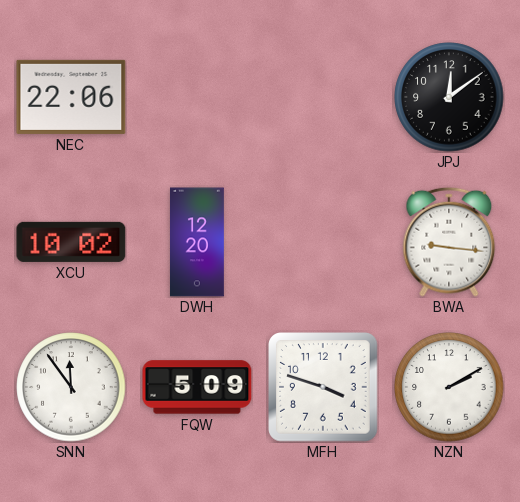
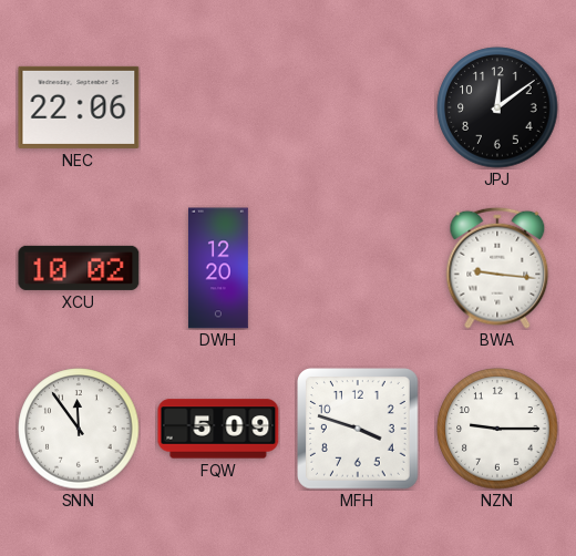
NZN: 2:10 -> 9:15 (497, 429)
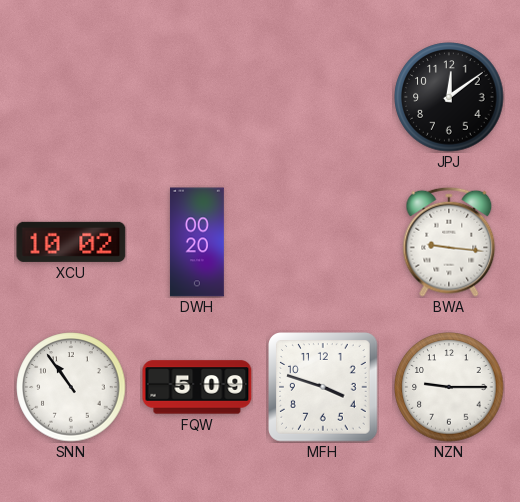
NEC: 22:06 -> none (79, 107)
DWH: 12:20 -> 00:20 (197, 242)
SNN: 11:54 -> 10:54 (71, 387)
